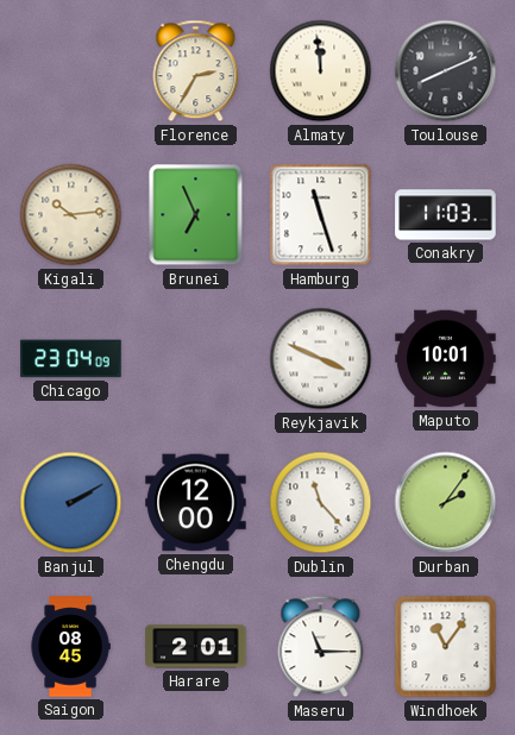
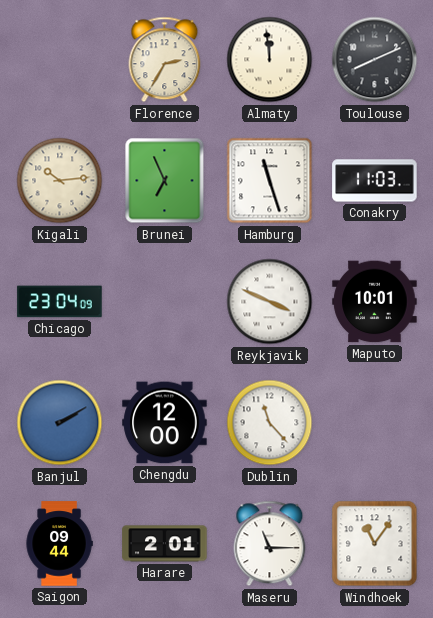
Durban: 2:06 -> none (446, 503)
Saigon: 08:45 -> 09:44 (59, 544)
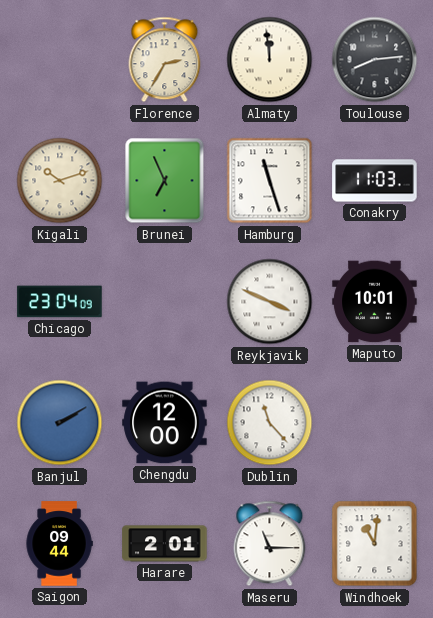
Toulouse: 8:11 -> 8:14 (375, 60)
Kigali: 10:14 -> 10:12 (60, 181)
Windhoek: 11:06 -> 11:01 (375, 544)
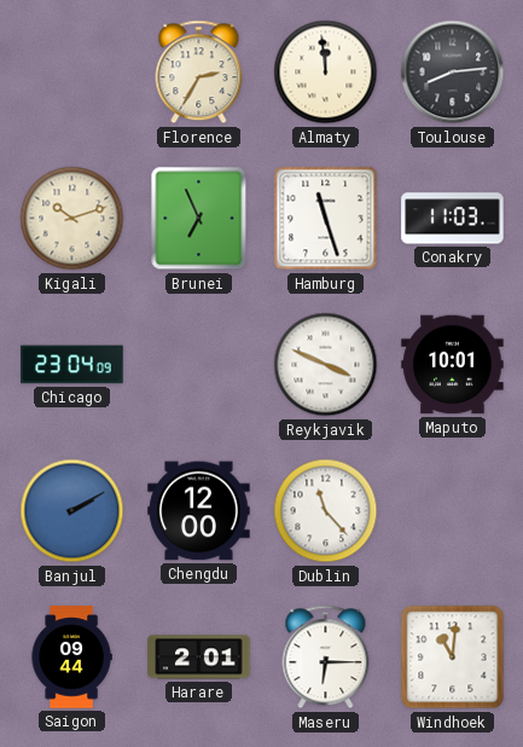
Maseru: 11:15 -> 6:15 (326, 658)
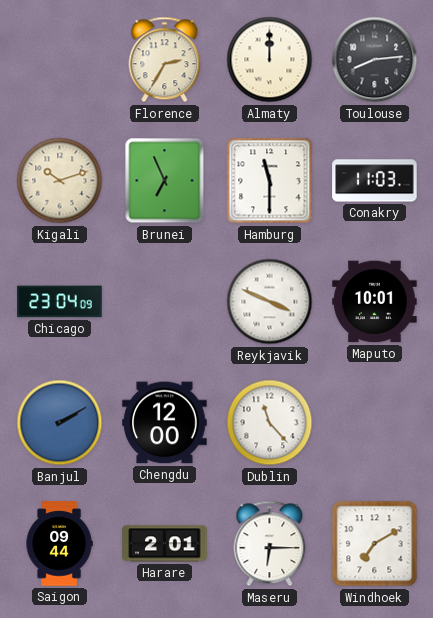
Almaty: 11:59 -> 12:00 (270, 60)
Hamburg: 11:27 -> 11:30 (270, 181)
Windhoek: 11:01 -> 7:10 (375, 544)
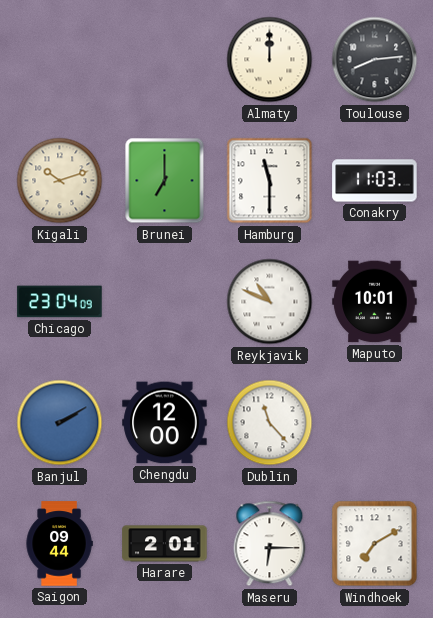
Florence: 2:35 -> none (165, 60)
Brunei: 6:56 -> 7:00 (165, 181)
Reykjavik: 3:49 -> 10:49 (270, 302)
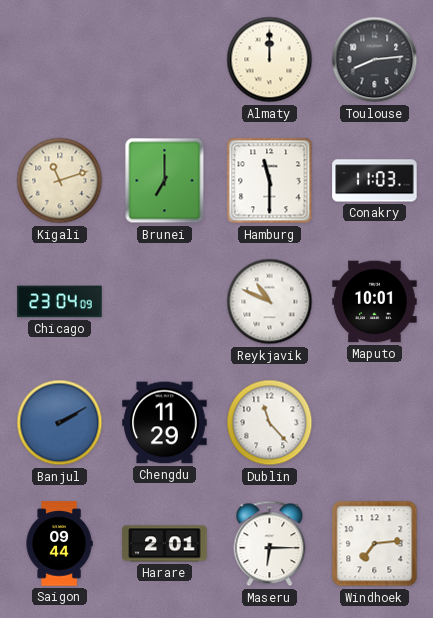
Kigali: 10:12 -> 11:12 (60, 181)
Chengdu: 12:00 -> 11:29 (165, 423)
Windhoek: 7:10 -> 7:14 (375, 544)
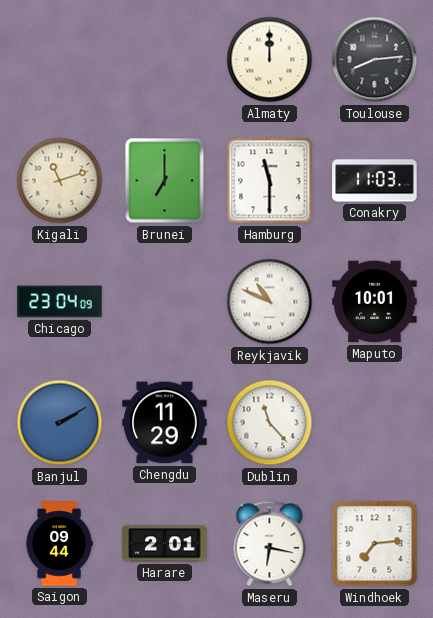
Maseru: 6:15 -> 6:17 (270, 544)
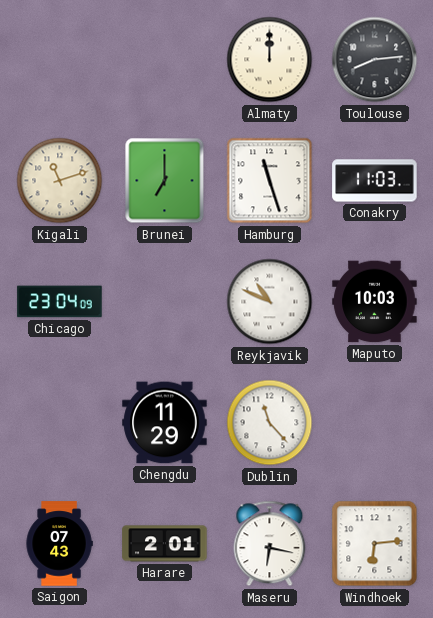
Hamburg: 11:30 -> 11:27 (270, 181)
Maputo: 10:01 -> 10:03 (375, 302)
Banjul: 2:10 -> none (60, 423)
Saigon: 09:44 -> 07:43 (59, 544)
Windhoek: 7:14 -> 6:14 (375, 544)
